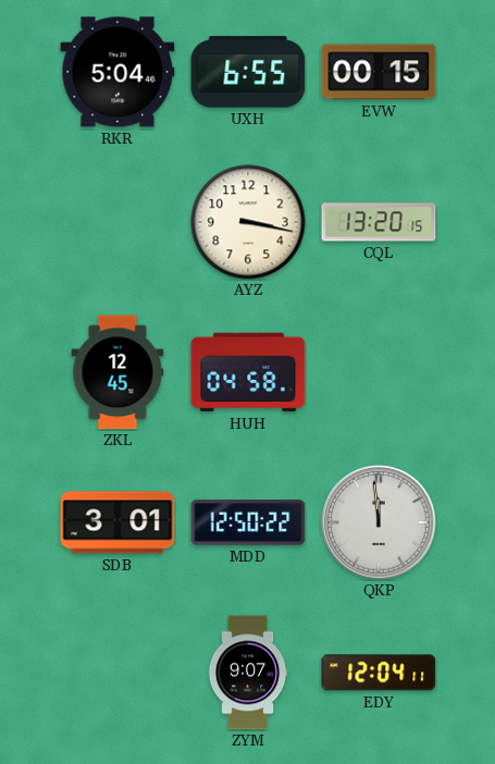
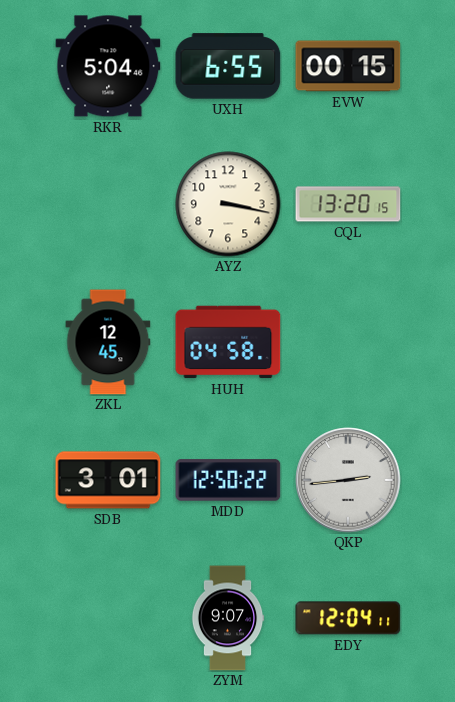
QKP: 11:59 -> 2:44 (348, 480)
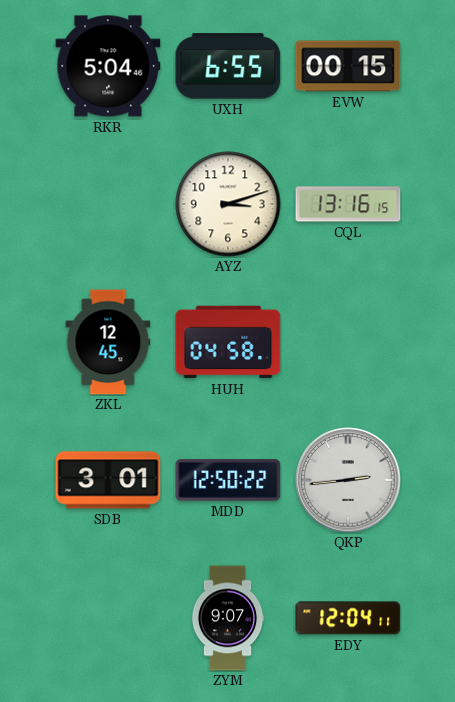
AYZ: 3:17 -> 3:12 (228, 204)
CQL: 13:20 -> 13:16 (348, 204)
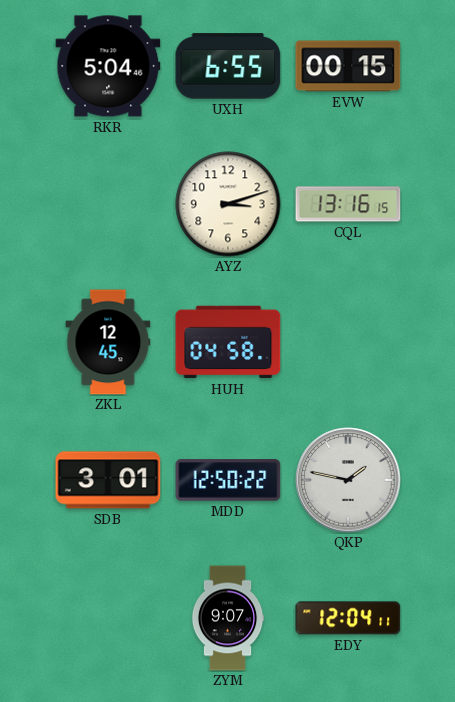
QKP: 2:44 -> 1:47 (348, 480)
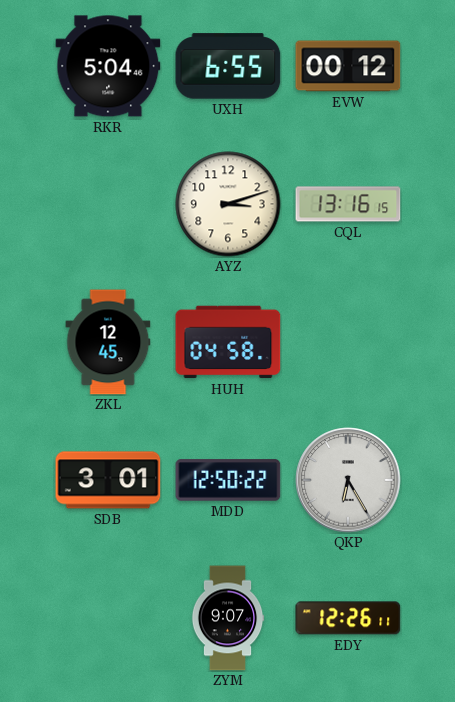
EVW: 00:15 -> 00:12 (348, 66)
QKP: 1:47 -> 6:25 (348, 480)
EDY: 12:04 -> 12:26 (348, 618)
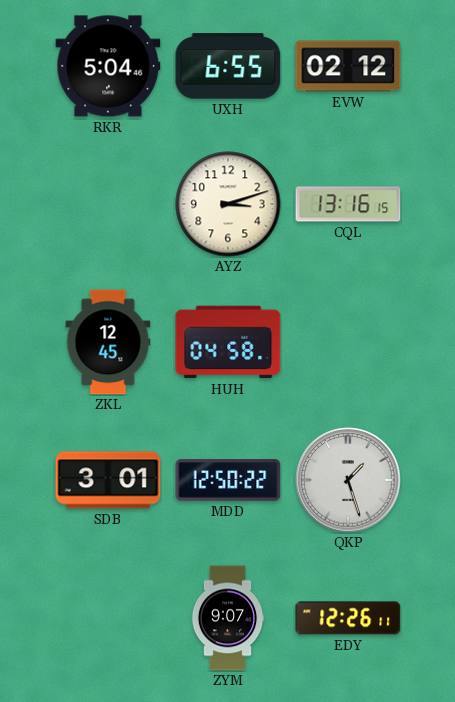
EVW: 00:12 -> 02:12 (348, 66)
QKP: 6:25 -> 1:27 (348, 480)
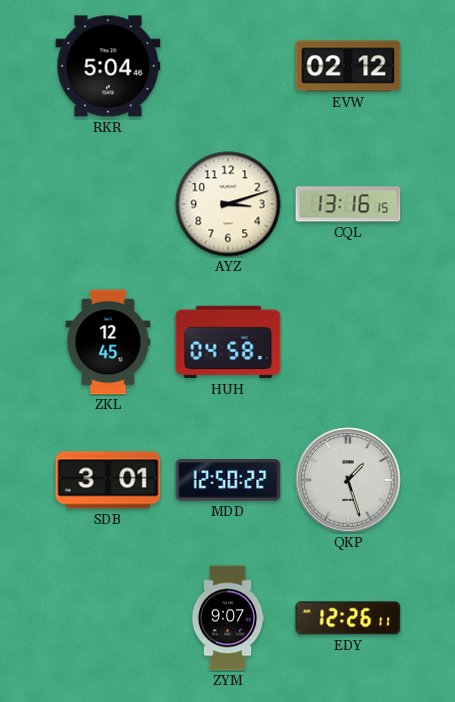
UXH: 6:55 -> none (228, 66)
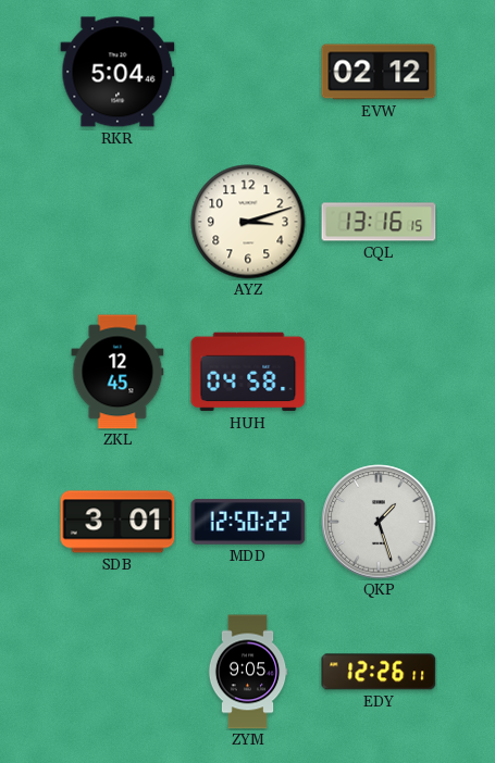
ZYM: 9:07 -> 9:05 (248, 672)
